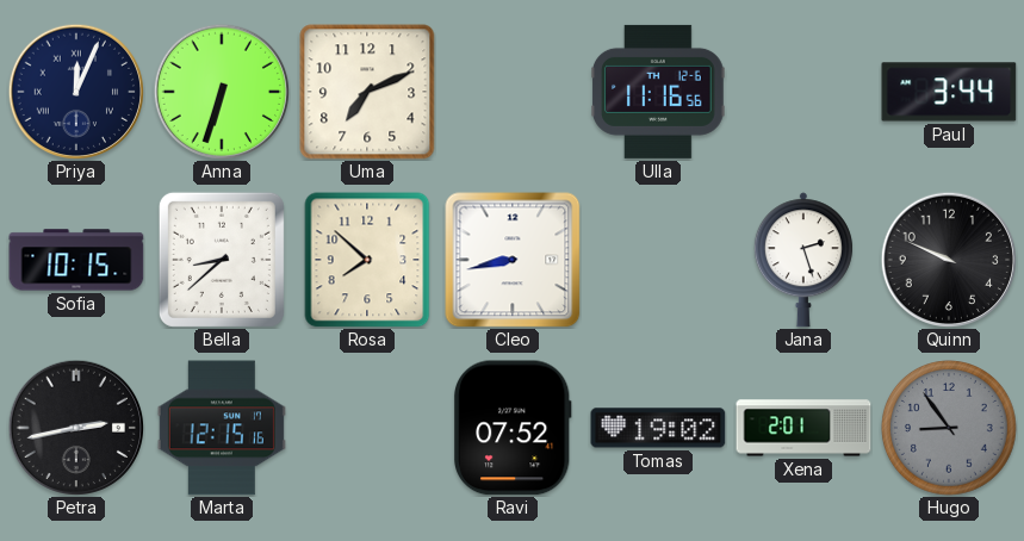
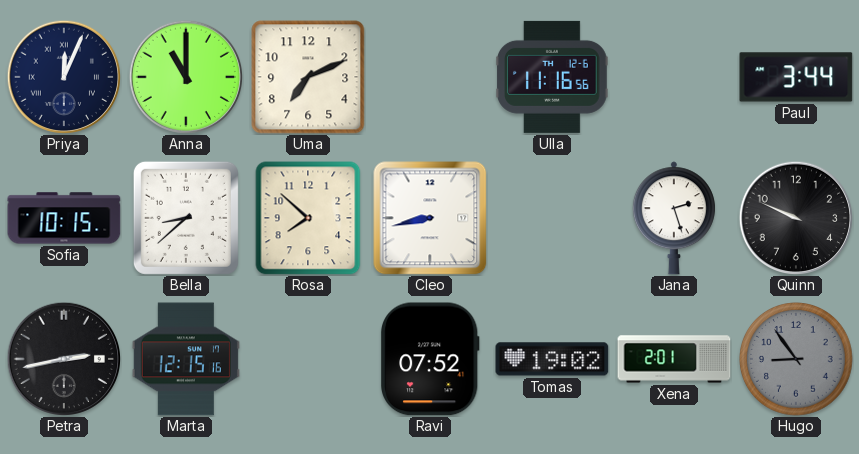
Anna: 6:33 -> 11:00 (185, 76)
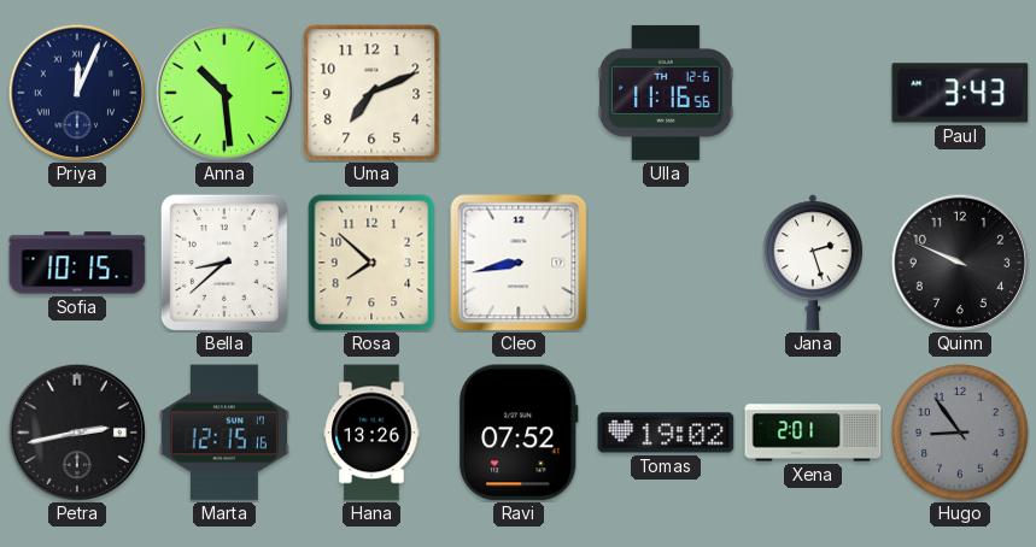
Anna: 11:00 -> 10:29 (223, 92)
Paul: 3:44 -> 3:43 (960, 93)
Hana: none -> 13:26 (371, 433)
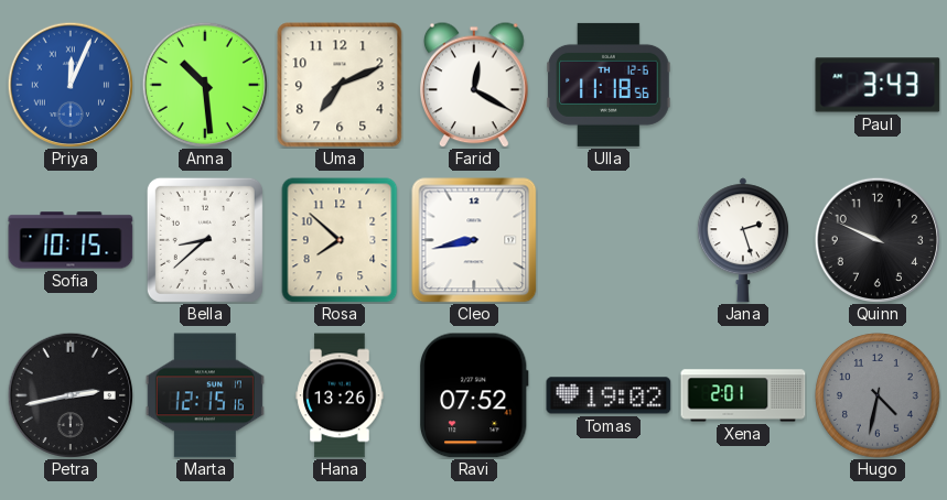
Priya dial: navy -> blue (69, 84)
Farid: none -> 12:20 (475, 85)
Ulla: 11:16 -> 11:18 (609, 85)
Hugo: 8:54 -> 4:32 (878, 395)
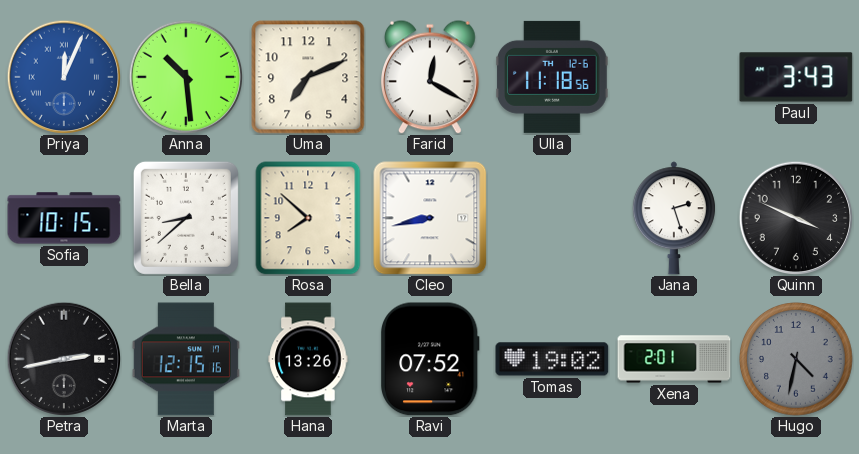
Quinn: 9:49 -> 3:49 (795, 217)
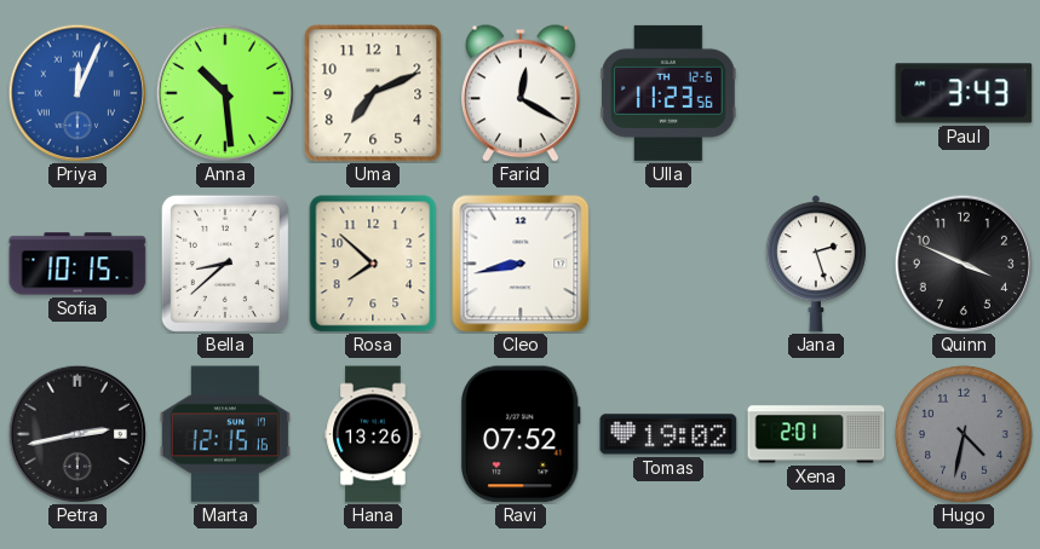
Ulla: 11:18 -> 11:23 (668, 93)
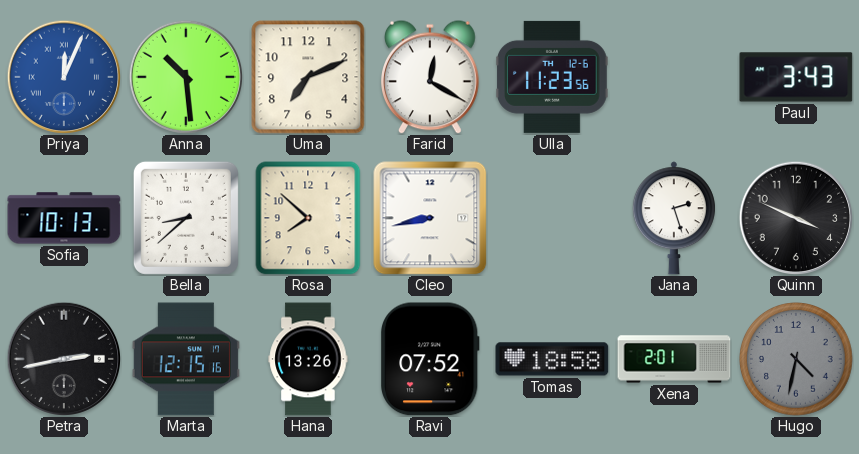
Sofia: 10:15 -> 10:13 (64, 218)
Tomas: 19:02 -> 18:58 (552, 359)
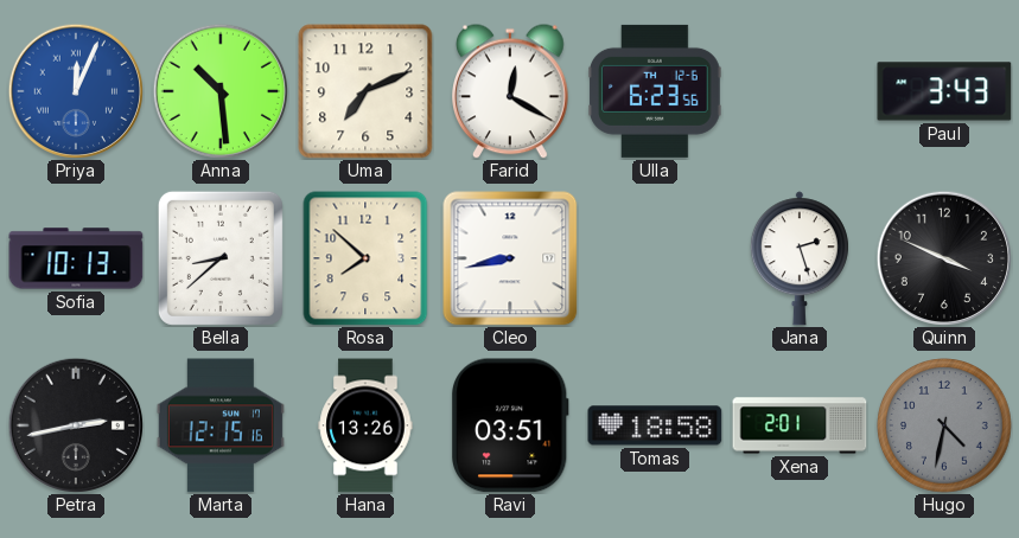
Ulla: 11:23 -> 6:23 (655, 91)
Ravi: 07:52 -> 03:51 (511, 425)
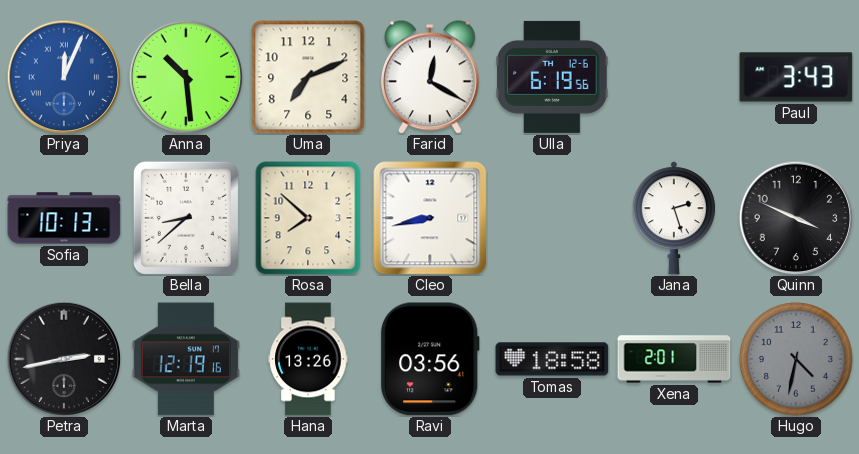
Ulla: 6:23 -> 6:19 (552, 77)
Marta: 12:15 -> 12:19 (186, 359)
Ravi: 03:51 -> 03:56 (431, 359)
